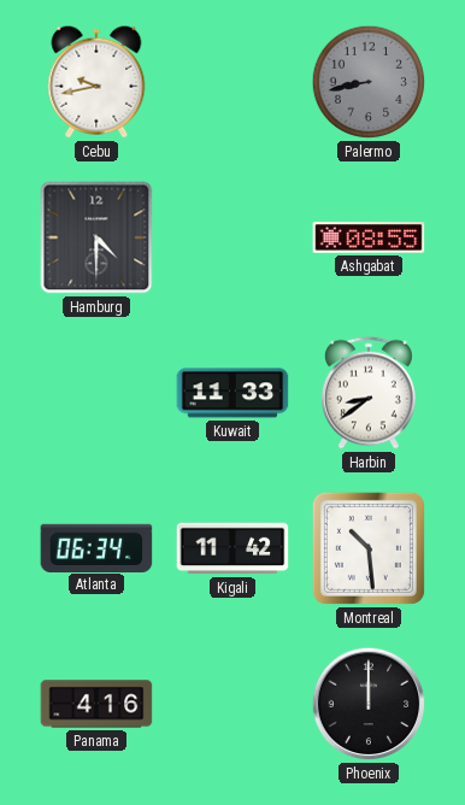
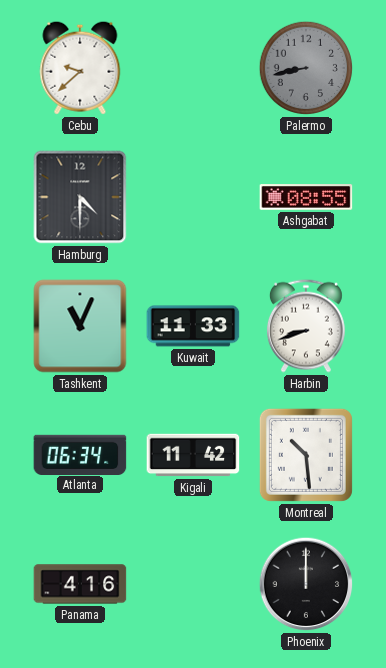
Cebu: 9:43 -> 9:38 (80, 68)
Tashkent: none -> 11:04 (80, 326)
Harbin: 8:39 -> 8:42 (306, 326)
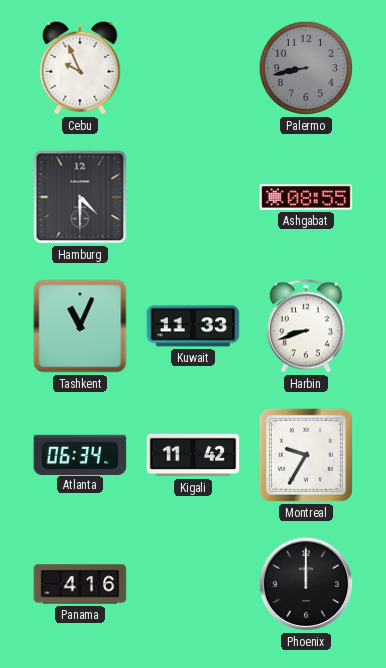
Cebu: 9:38 -> 9:56 (80, 68)
Montreal: 10:29 -> 9:35 (306, 455)
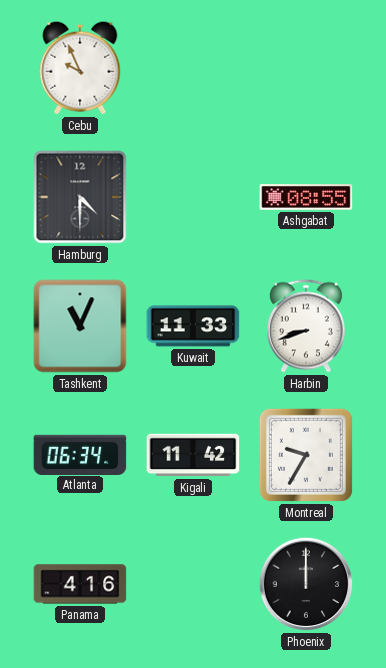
Palermo: 8:43 -> none (306, 68)
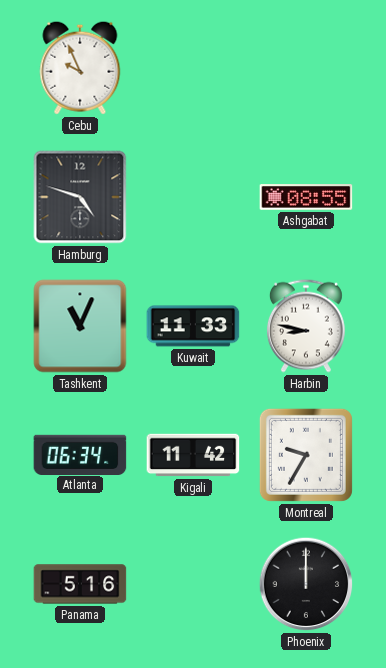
Hamburg: 4:30 -> 4:48 (80, 197)
Harbin: 8:42 -> 8:47 (306, 326)
Panama: 4:16 -> 5:16 (80, 584)
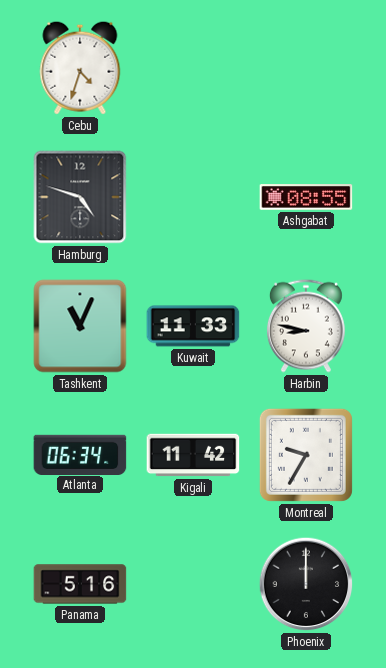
Cebu: 9:56 -> 4:33 (80, 68)
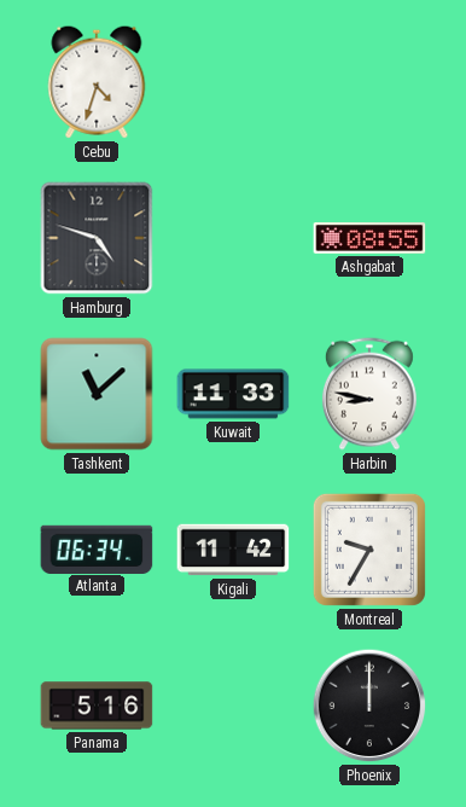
Tashkent: 11:04 -> 11:08 (97, 394)
